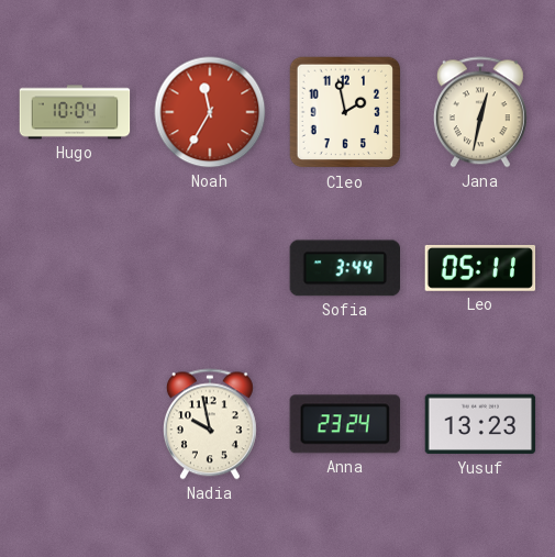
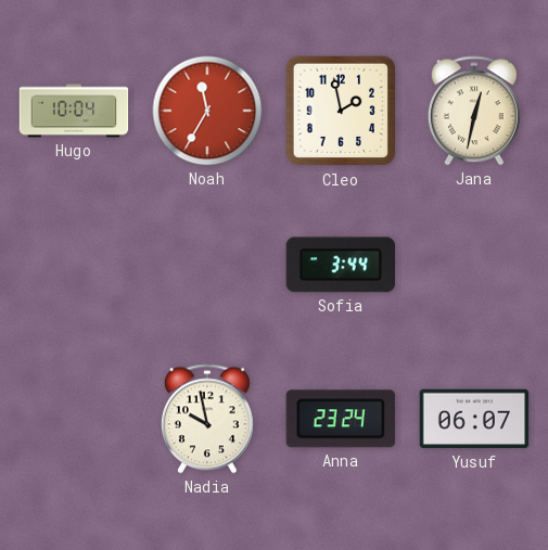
Leo: 05:11 -> none (480, 268)
Yusuf: 13:23 -> 06:07 (474, 419)
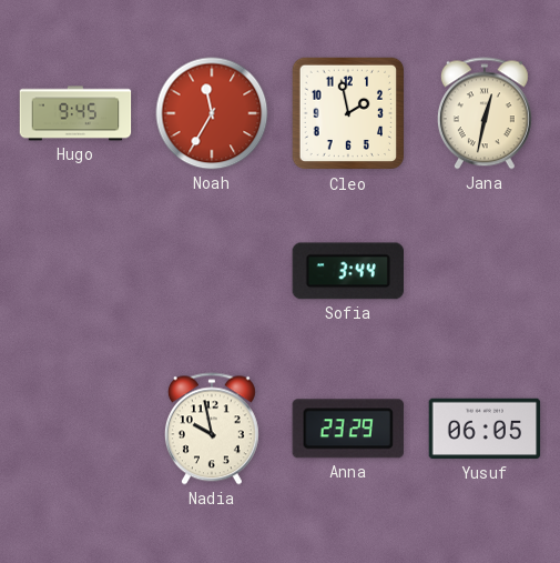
Hugo: 10:04 -> 9:45 (75, 113)
Anna: 23:24 -> 23:29 (348, 429)
Yusuf: 06:07 -> 06:05 (485, 429)
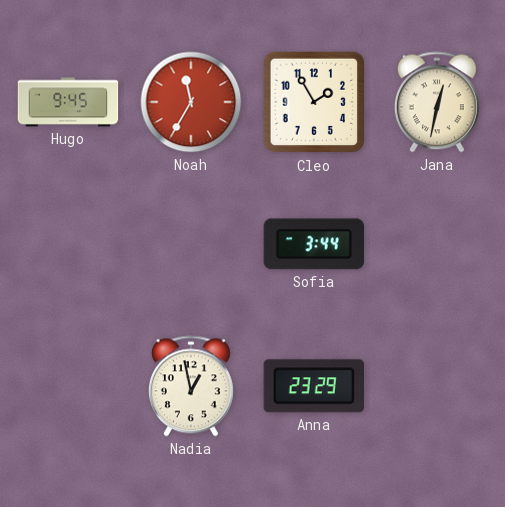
Cleo: 1:58 -> 1:55 (314, 102)
Nadia: 9:58 -> 12:58 (191, 386)
Yusuf: 06:05 -> none (485, 429)
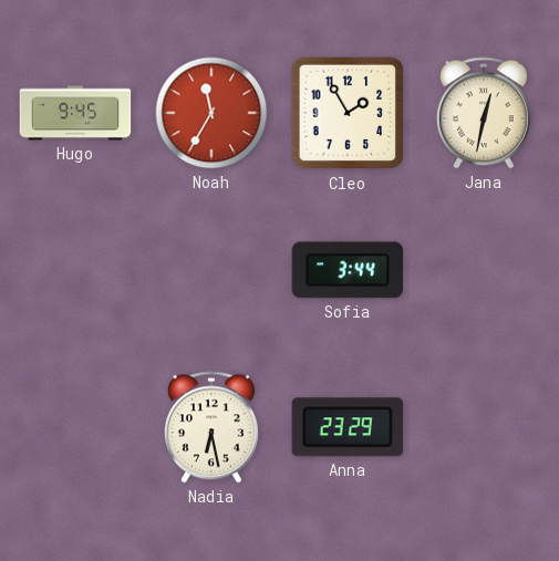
Nadia: 12:58 -> 6:28 (211, 427)
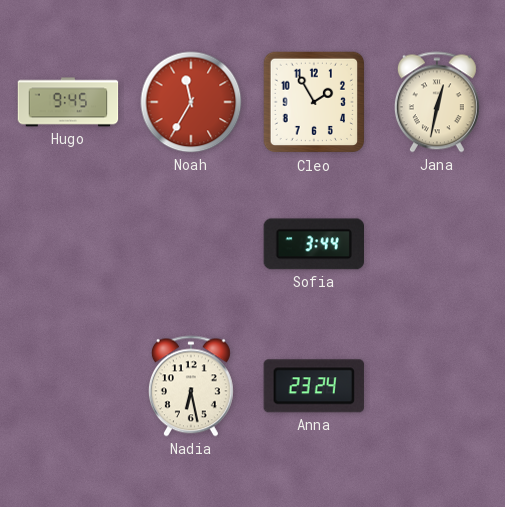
Anna: 23:29 -> 23:24 (314, 386)
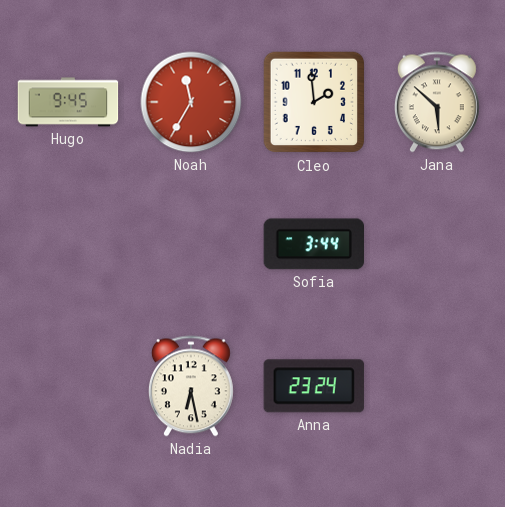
Cleo: 1:55 -> 1:59 (314, 102)
Jana: 12:32 -> 5:52 (437, 102)
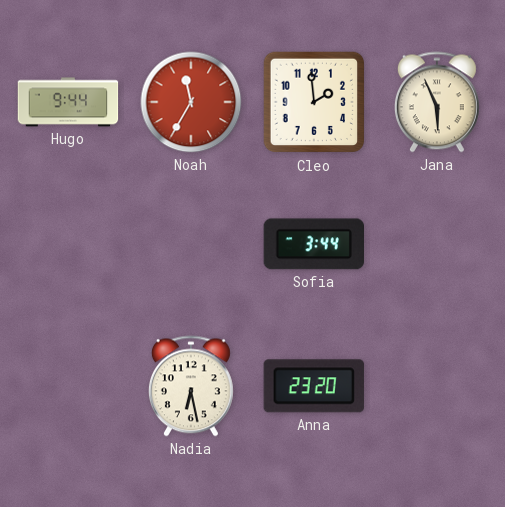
Hugo: 9:45 -> 9:44 (68, 102)
Jana: 5:52 -> 5:56 (437, 102)
Anna: 23:24 -> 23:20 (314, 386)
